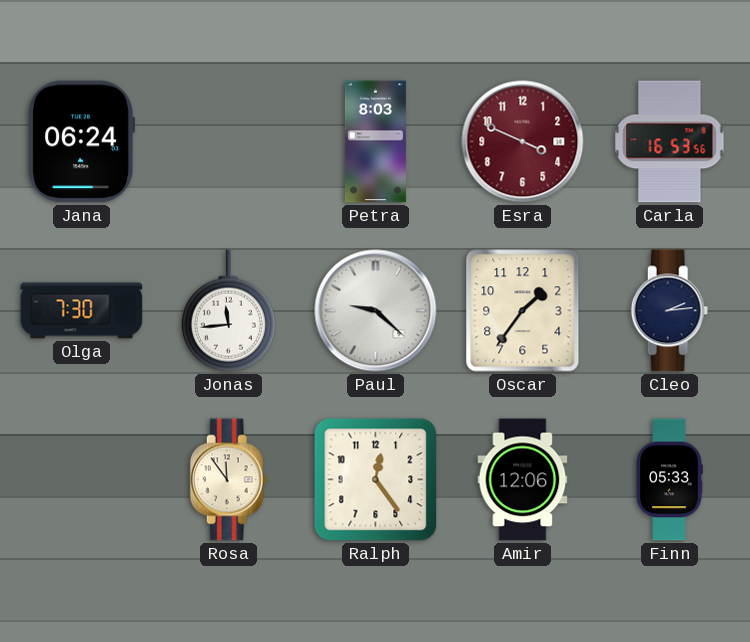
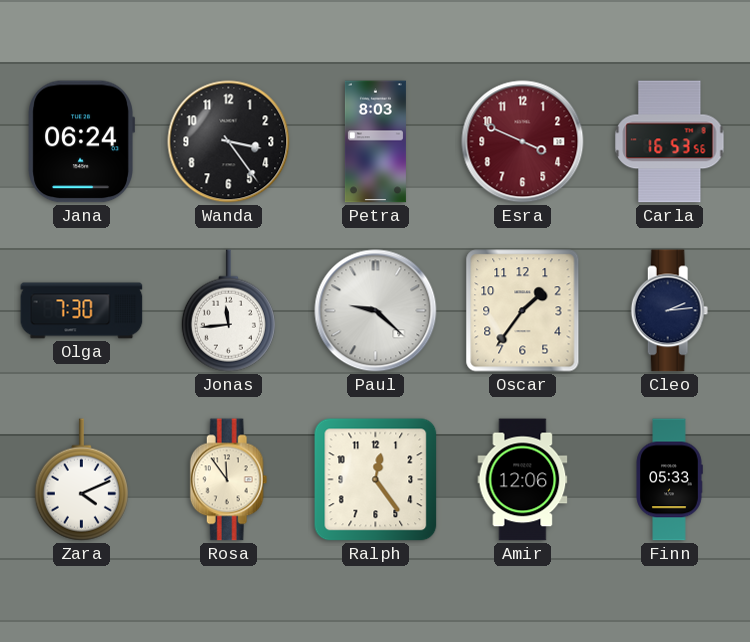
Wanda: none -> 3:24 (229, 142)
Zara: none -> 4:11 (81, 480)
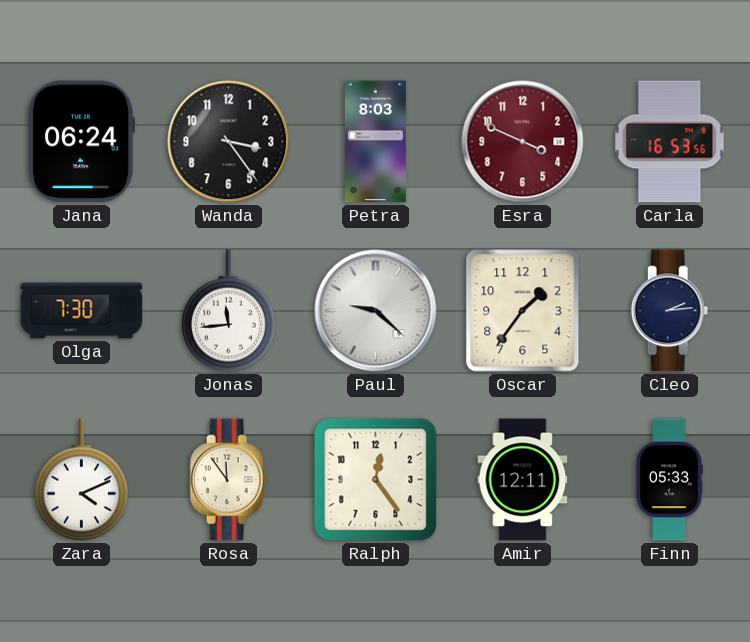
Amir: 12:06 -> 12:11 (523, 480)
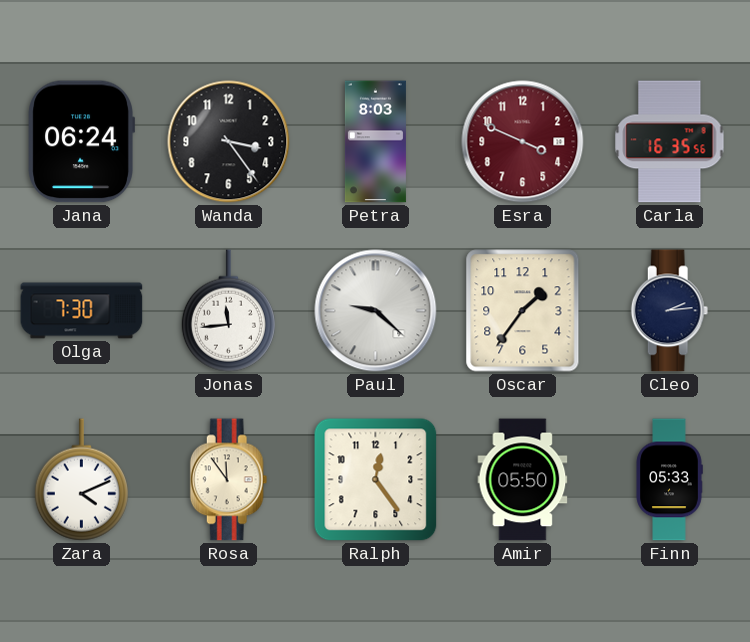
Carla: 16:53 -> 16:35 (670, 142)
Amir: 12:11 -> 05:50 (523, 480)
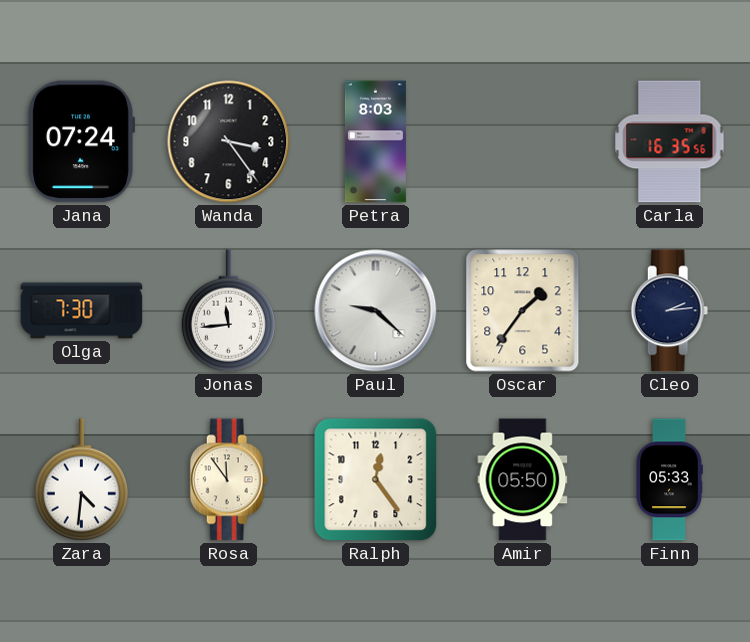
Jana: 06:24 -> 07:24 (81, 142)
Esra: 3:49 -> none (523, 142)
Zara: 4:11 -> 4:31 (81, 480)
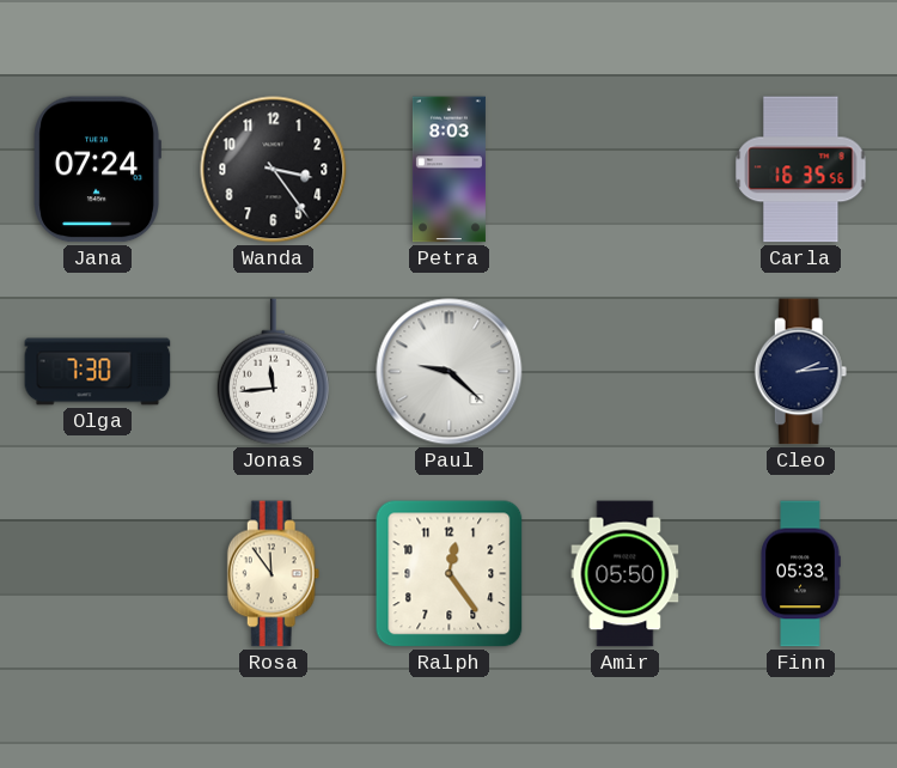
Oscar: 1:36 -> none (523, 311)
Zara: 4:31 -> none (81, 480)
